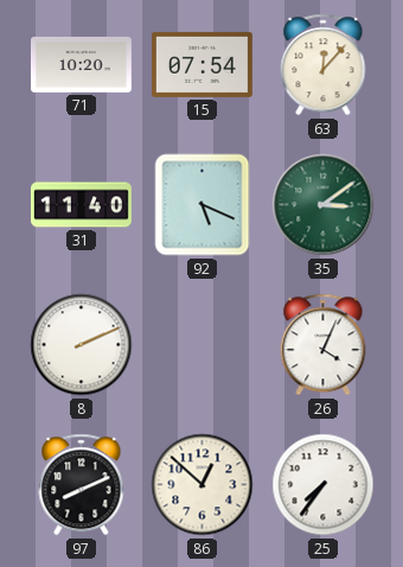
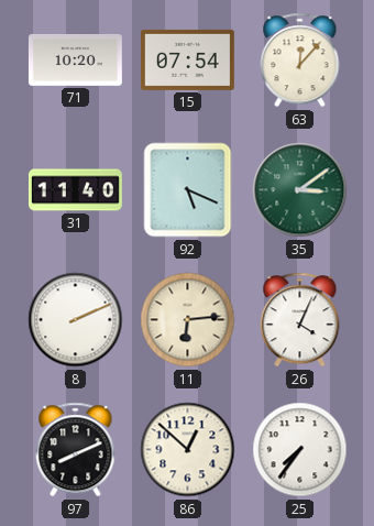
11: none -> 6:14 (188, 320)
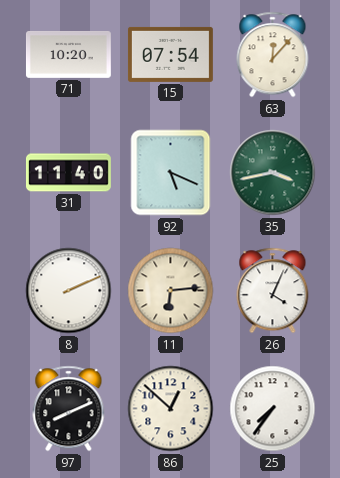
35: 3:09 -> 3:43 (273, 173)
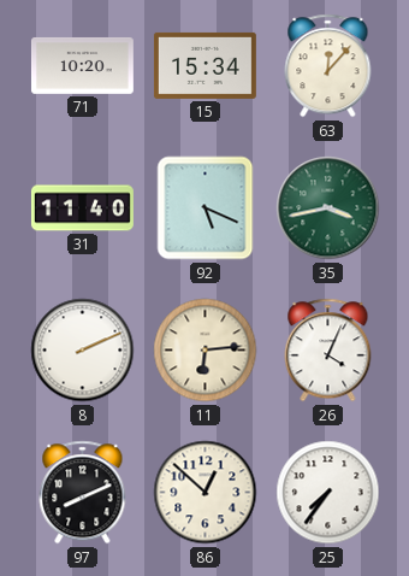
15: 07:54 -> 15:34 (204, 65)
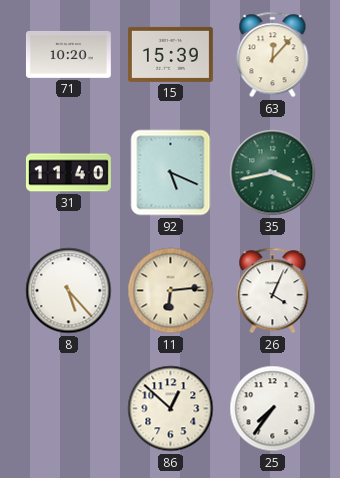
15: 15:34 -> 15:39 (170, 54)
8: 2:11 -> 5:23 (69, 291)
97: 8:11 -> none (83, 493)
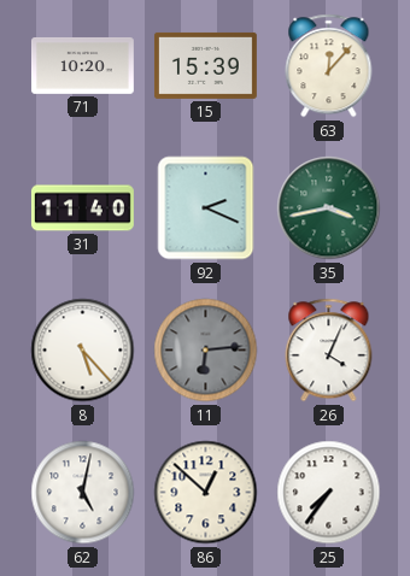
92: 5:19 -> 2:19 (206, 208)
11 dial: cream -> grey (206, 351)
62: none -> 5:02 (83, 493)
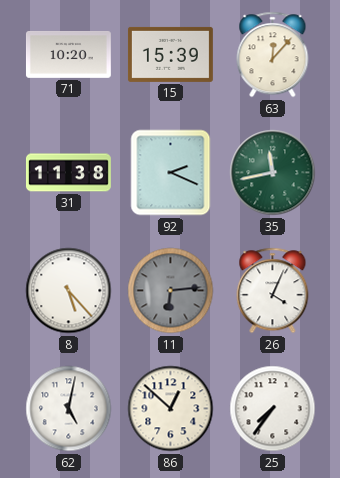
31: 11:40 -> 11:38 (68, 173)
35: 3:43 -> 11:43 (273, 173)
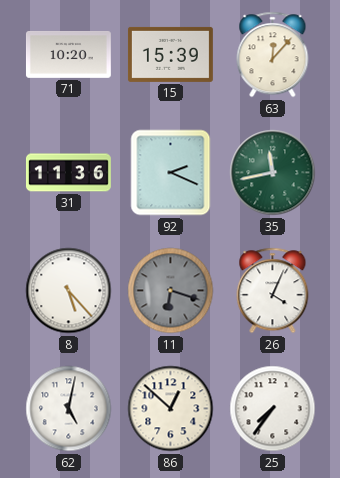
31: 11:38 -> 11:36 (68, 173)
11: 6:14 -> 6:18 (171, 291)
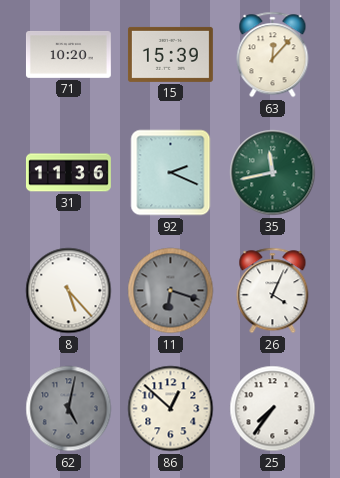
62 dial: white -> grey (69, 409)
